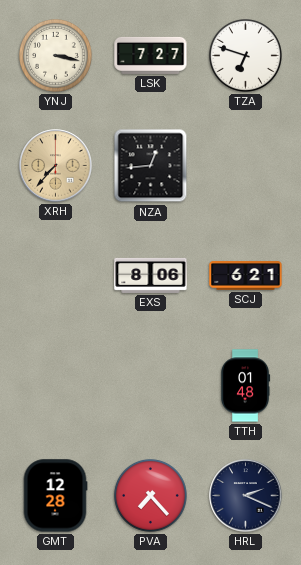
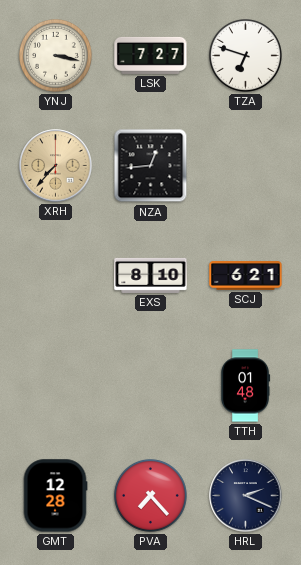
EXS: 8:06 -> 8:10 (151, 275)
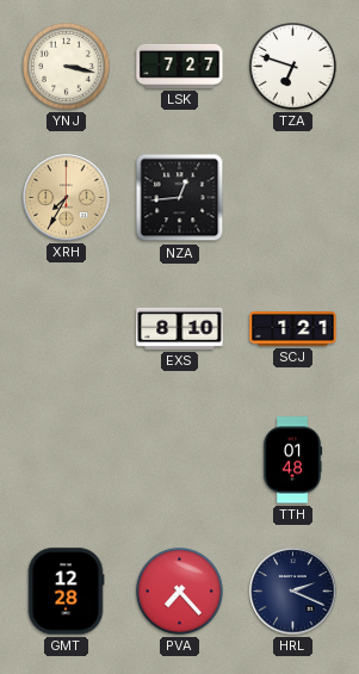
XRH: 7:37 -> 7:35 (67, 198)
SCJ: 6:21 -> 1:21 (293, 329)
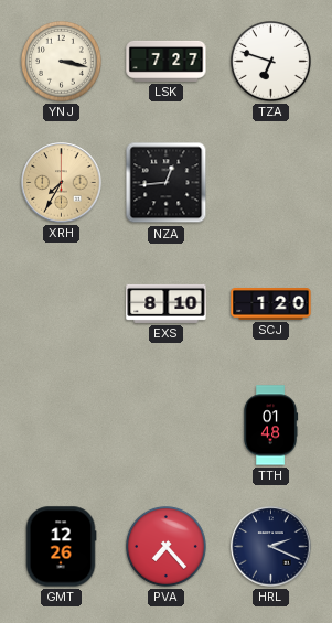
SCJ: 1:21 -> 1:20 (271, 304)
GMT: 12:28 -> 12:26 (61, 547)
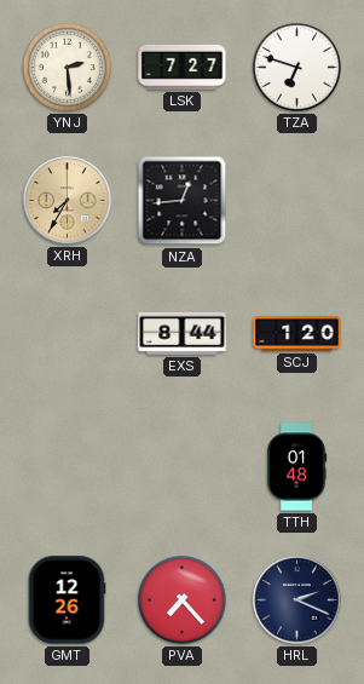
YNJ: 3:17 -> 2:29 (68, 68)
EXS: 8:10 -> 8:44 (183, 333)
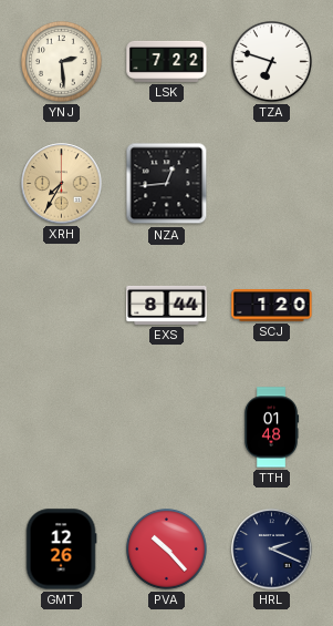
LSK: 7:27 -> 7:22 (167, 61)
PVA: 7:23 -> 10:23 (167, 550)
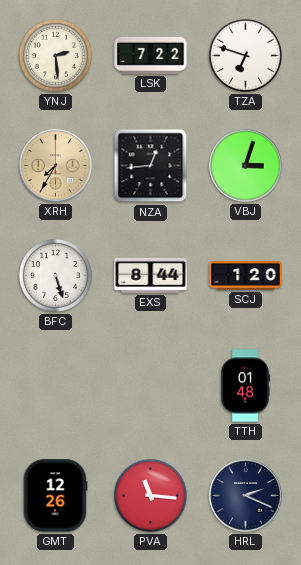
VBJ: none -> 3:03 (246, 166)
BFC: none -> 5:27 (56, 276)
PVA: 10:23 -> 11:16 (151, 496)
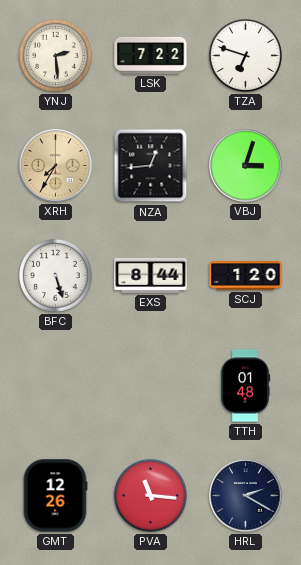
HRL: 2:19 -> 2:20 (246, 496)
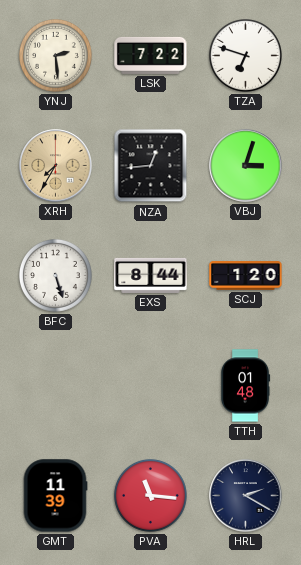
GMT: 12:26 -> 11:39 (55, 496)
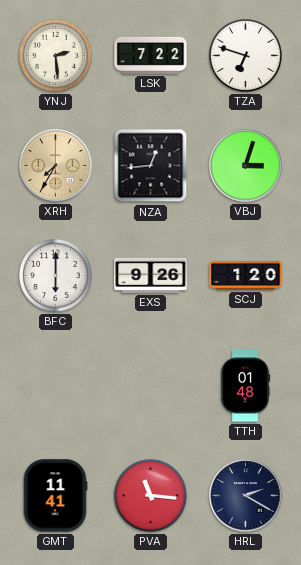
BFC: 5:27 -> 6:00 (56, 276)
EXS: 8:44 -> 9:26 (151, 275)
GMT: 11:39 -> 11:41 (55, 496)
